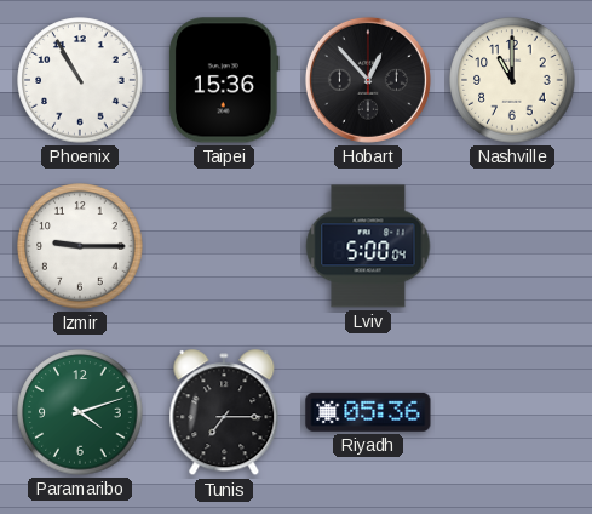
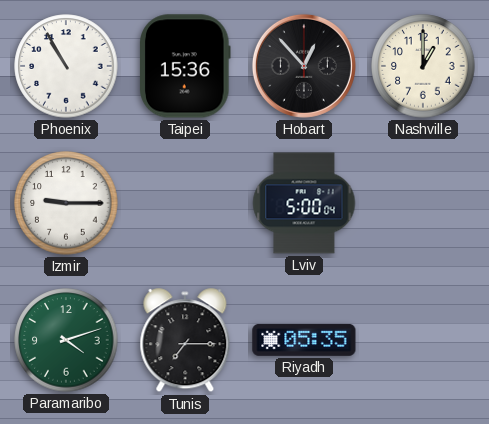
Nashville: 11:00 -> 1:00 (423, 66)
Riyadh: 05:36 -> 05:35 (304, 340)
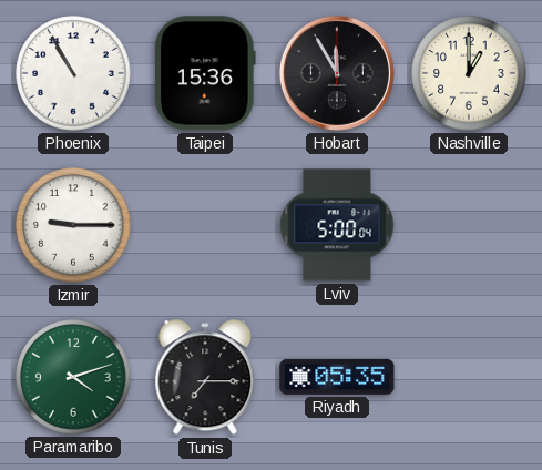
Hobart: 12:53 -> 11:55 (337, 73)
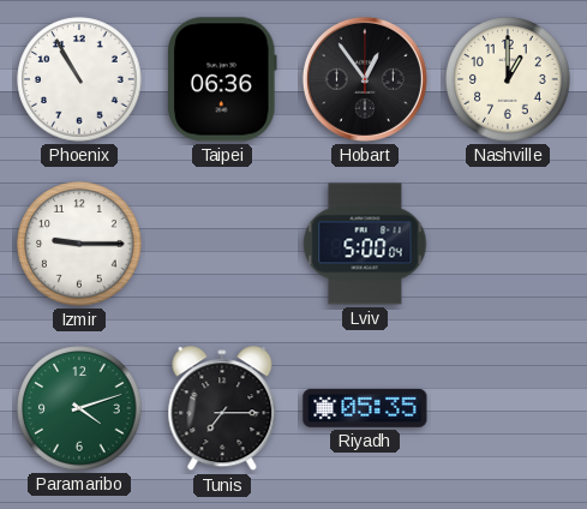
Taipei: 15:36 -> 06:36 (223, 79)
Hobart: 11:55 -> 12:54 (365, 79)
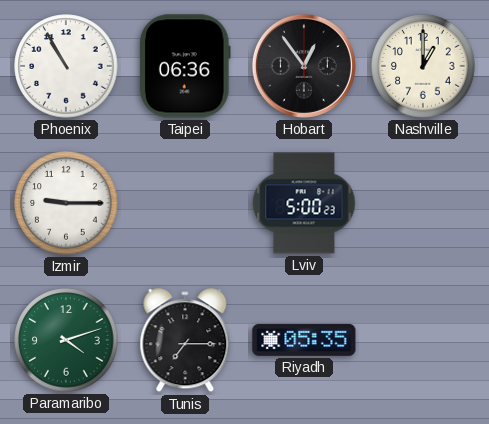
Lviv: 5:00:04 -> 5:00:23 (304, 203)
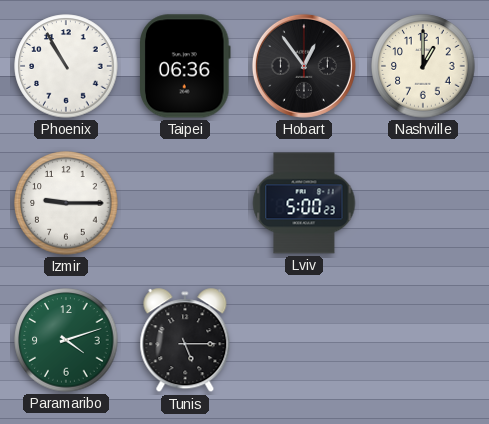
Tunis: 7:15 -> 5:15 (185, 341)
Riyadh: 05:35 -> none (304, 340)
